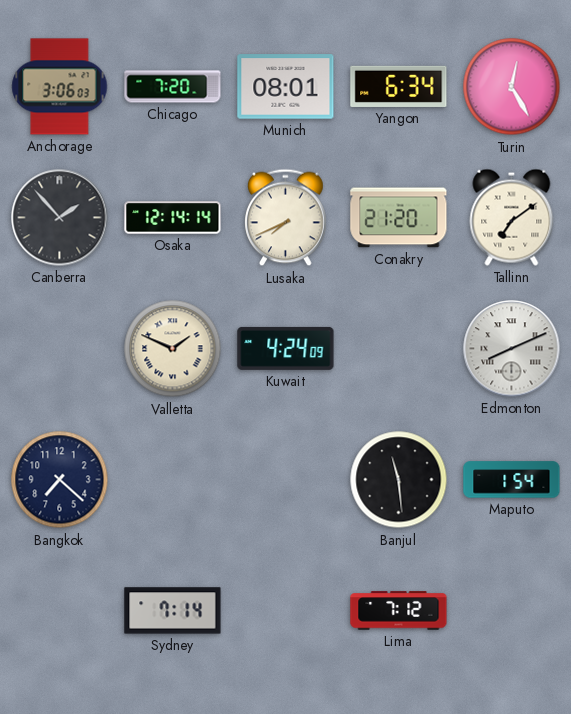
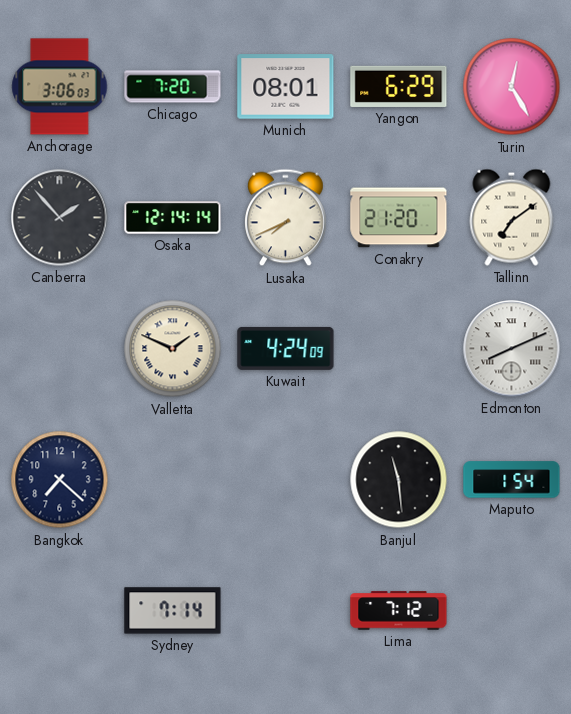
Yangon: 6:34 -> 6:29 (399, 86)
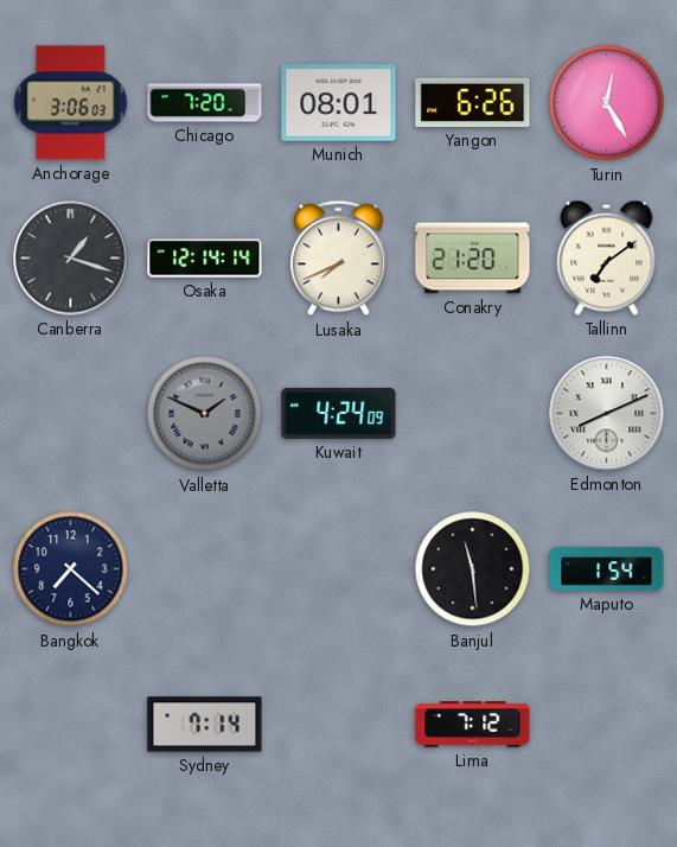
Yangon: 6:29 -> 6:26 (473, 102)
Canberra: 1:53 -> 1:18 (71, 259)
Valletta dial: cream -> grey (205, 414)
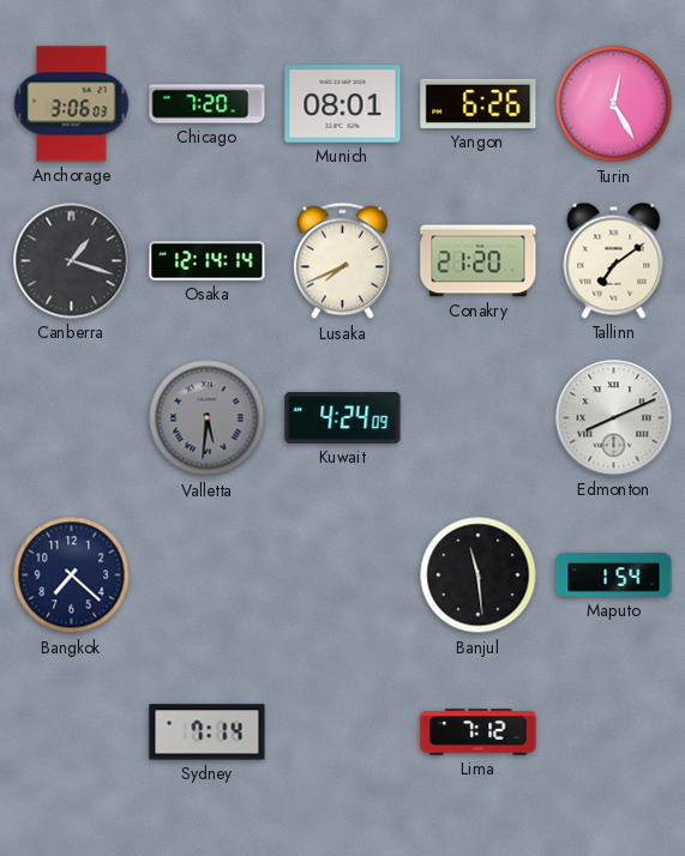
Valletta: 1:49 -> 5:31 (208, 418)
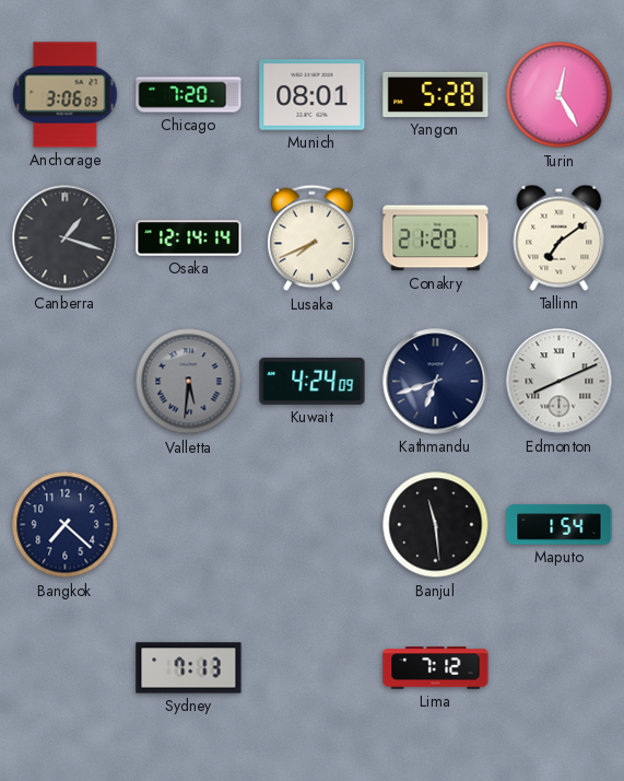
Yangon: 6:26 -> 5:28 (436, 94)
Kathmandu: none -> 6:42 (436, 382)
Sydney: 7:14 -> 7:13 (189, 668)
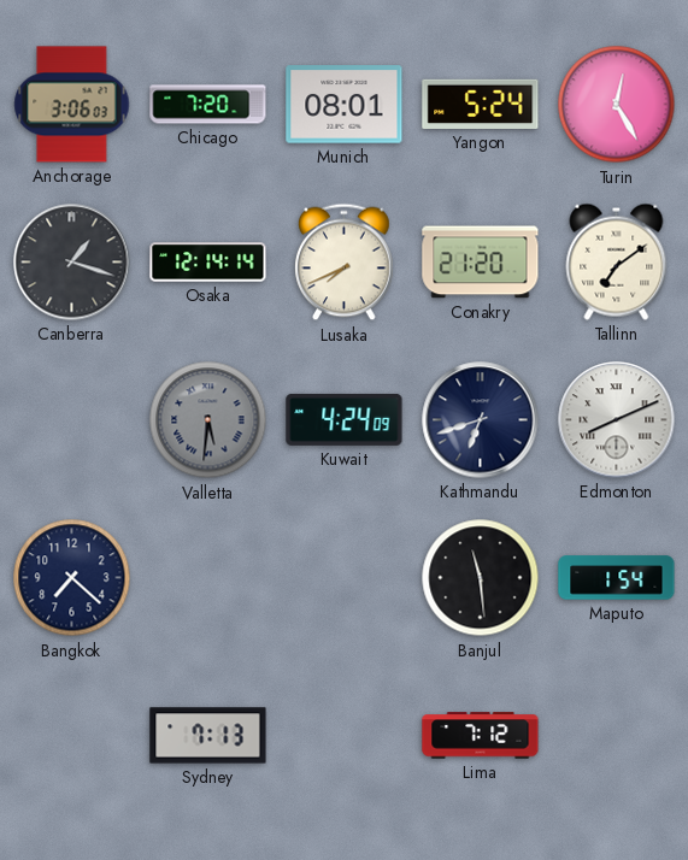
Yangon: 5:28 -> 5:24 (481, 104)
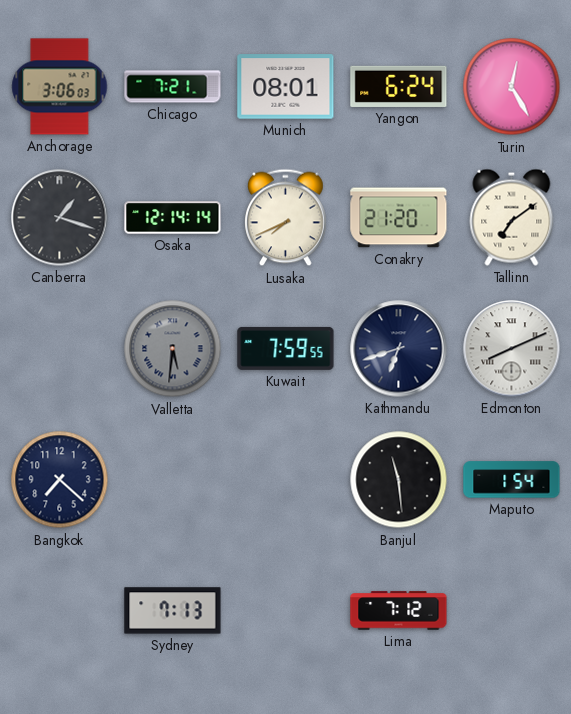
Chicago: 7:20 -> 7:21 (173, 87)
Yangon: 5:24 -> 6:24 (399, 86)
Kuwait: 4:24 -> 7:59 (286, 348)
